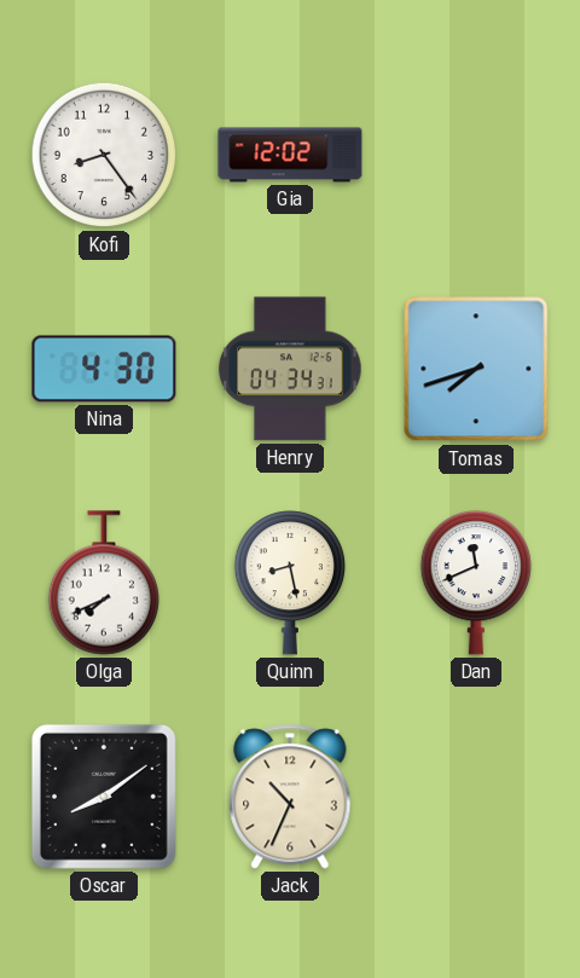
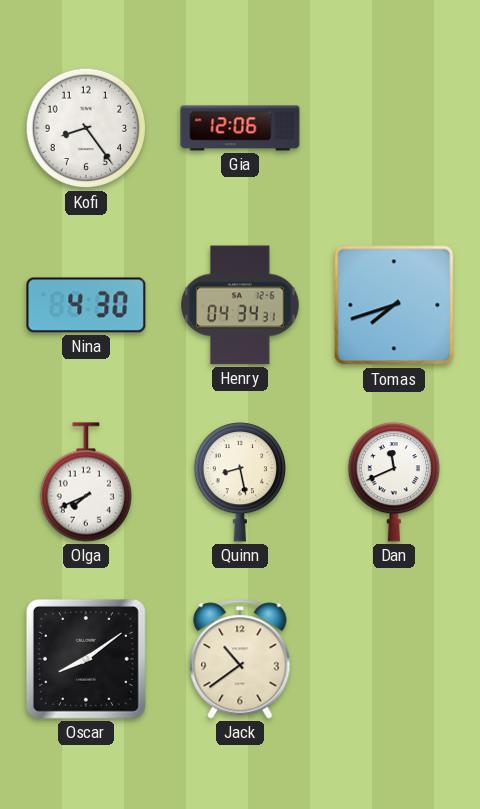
Gia: 12:02 -> 12:06 (240, 128)
Jack: 10:34 -> 10:39 (240, 659)
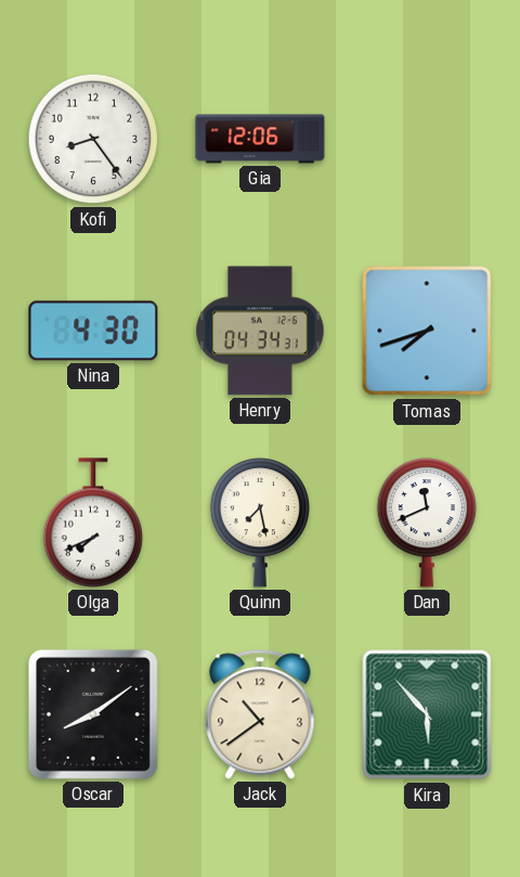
Quinn: 8:28 -> 7:28 (259, 523)
Kira: none -> 5:53 (427, 714)
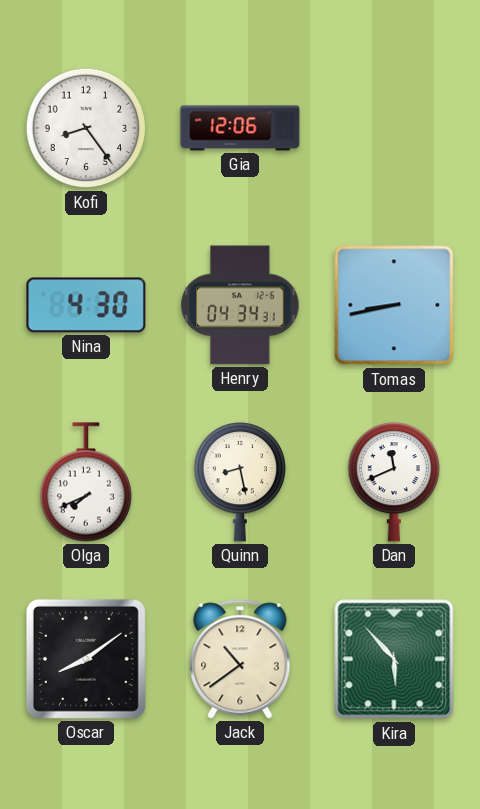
Tomas: 7:42 -> 8:43 (394, 305)
Quinn: 7:28 -> 8:28 (239, 482)
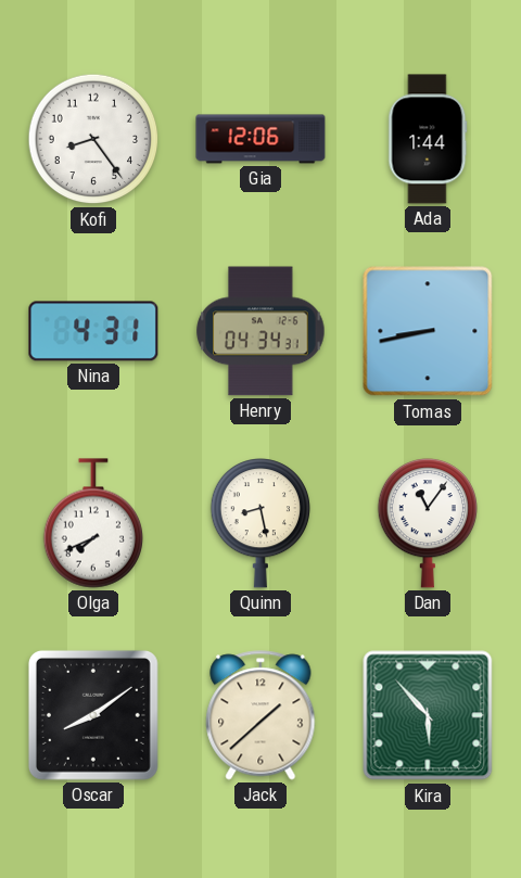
Ada: none -> 1:44 (428, 139)
Nina: 4:30 -> 4:31 (93, 331)
Dan: 11:41 -> 11:06 (427, 523)
Jack: 10:39 -> 1:38 (260, 715)
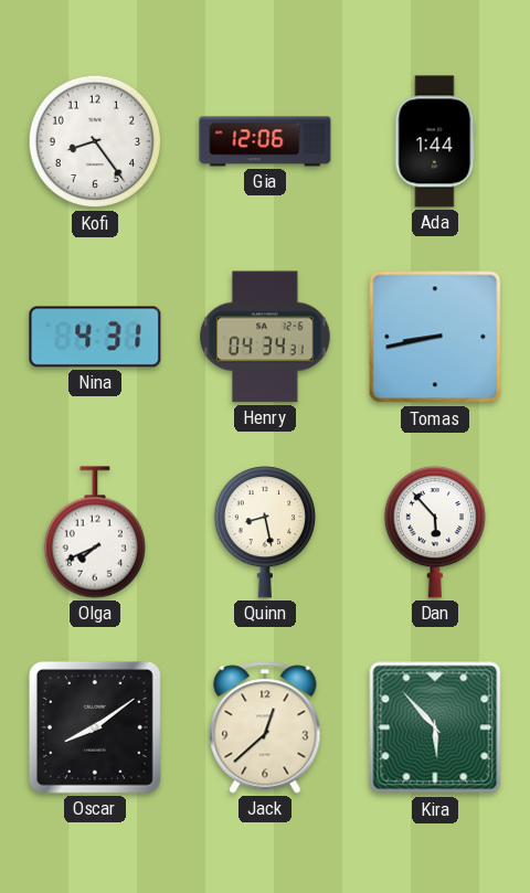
Dan: 11:06 -> 5:53 (434, 532)
Jack: 1:38 -> 12:38 (265, 727)
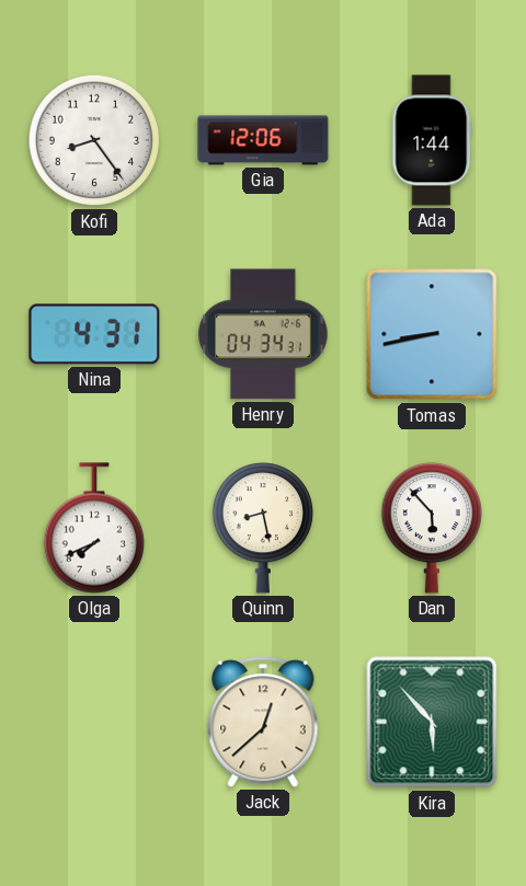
Oscar: 8:09 -> none (95, 727)
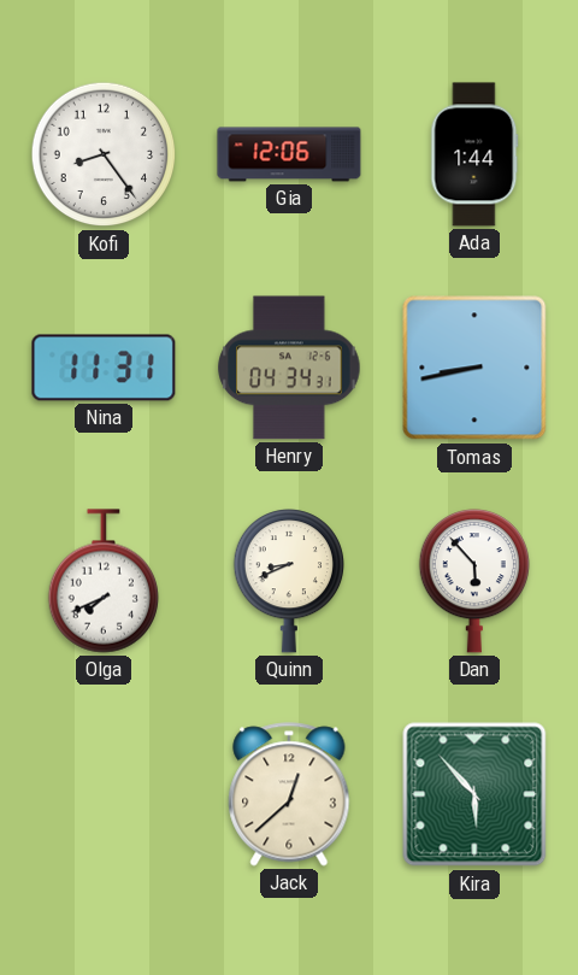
Nina: 4:31 -> 11:31 (104, 368)
Quinn: 8:28 -> 8:41 (288, 581)
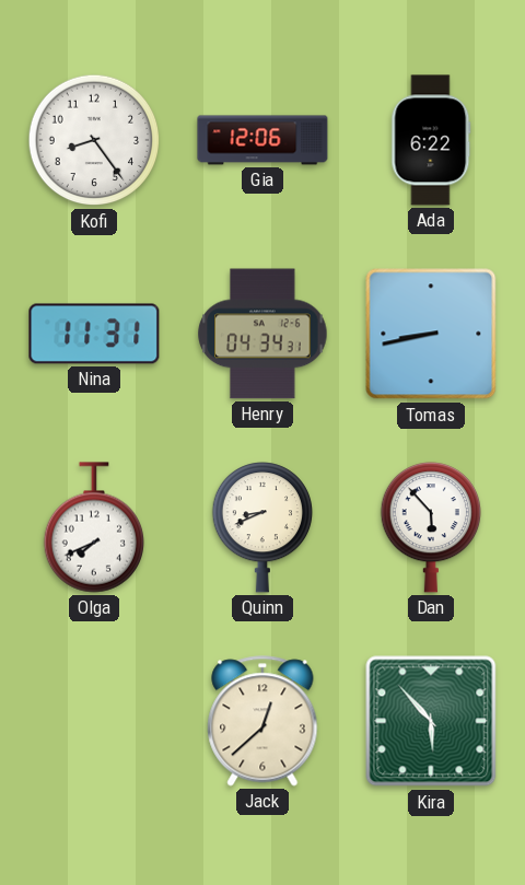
Ada: 1:44 -> 6:22 (431, 140)
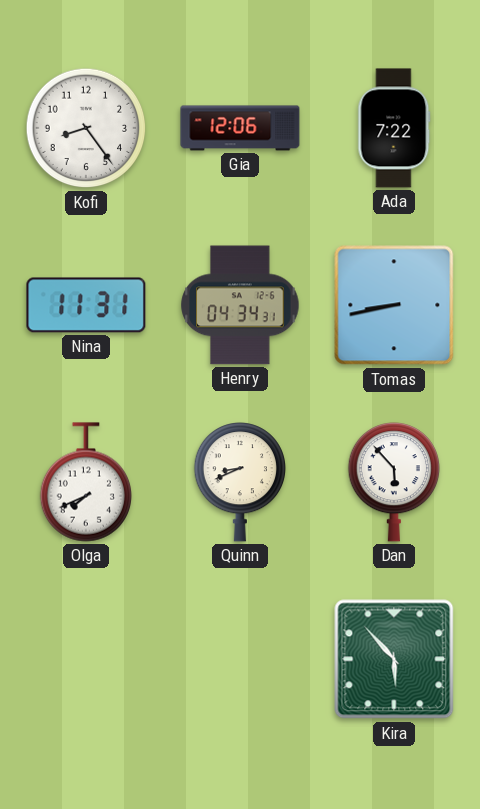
Ada: 6:22 -> 7:22 (394, 128)
Jack: 12:38 -> none (262, 721)
